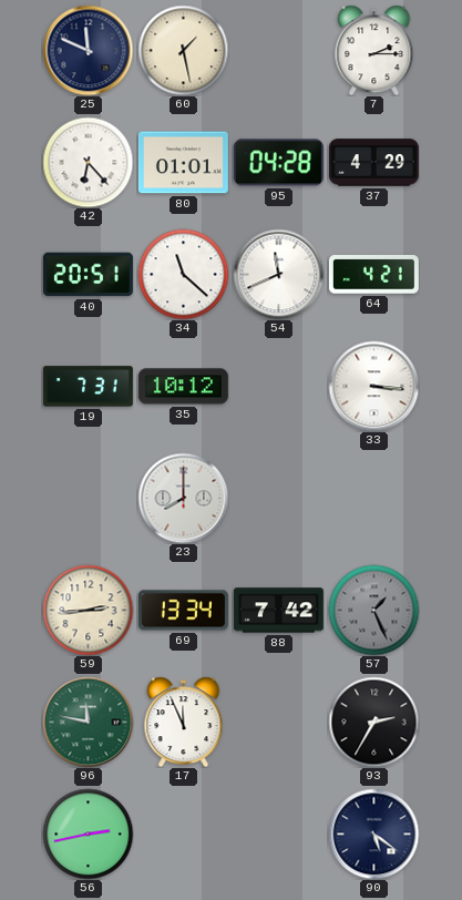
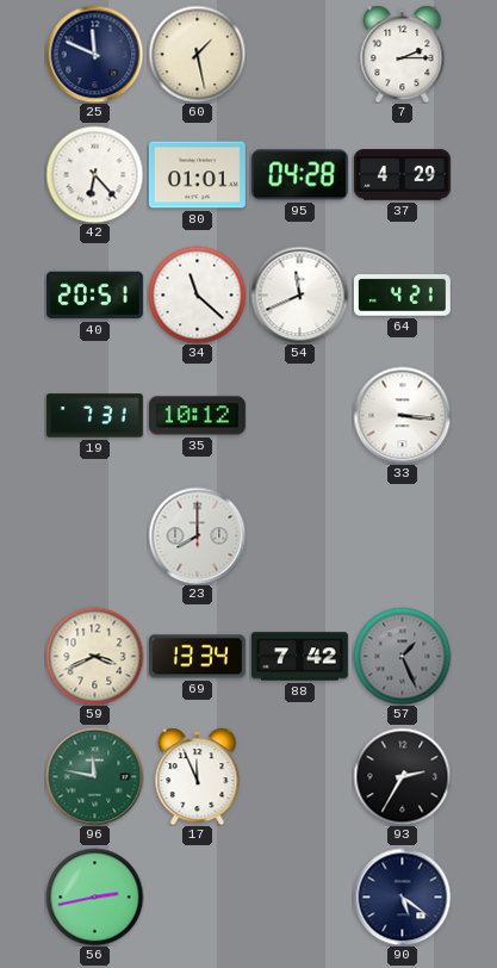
59: 2:44 -> 3:41 (94, 656)
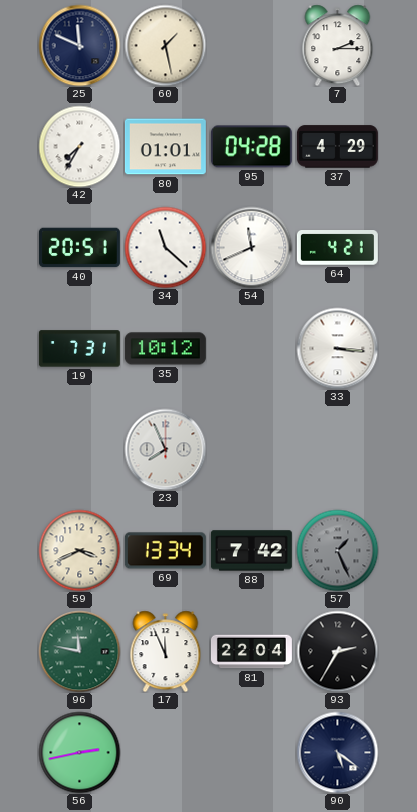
42: 6:23 -> 7:35 (79, 146)
23: 8:00 -> 7:56 (165, 449)
81: none -> 22:04 (251, 652)
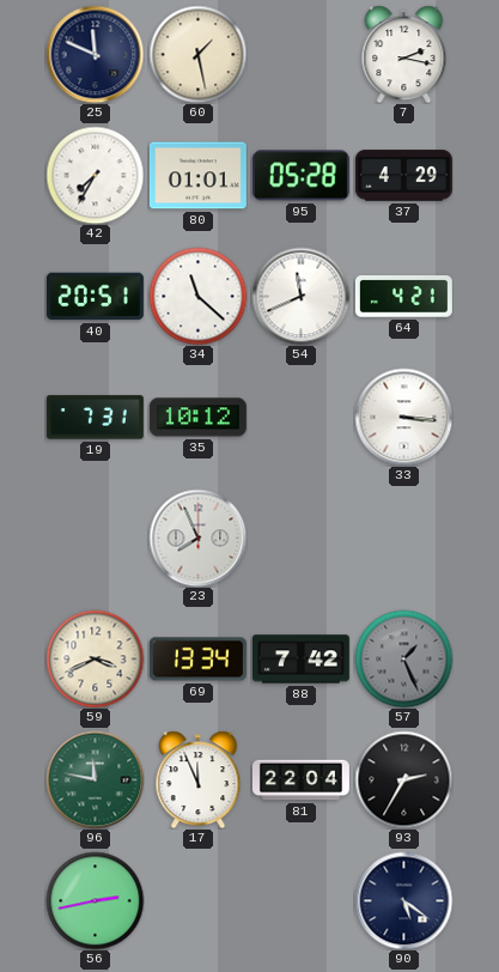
7: 2:15 -> 2:17 (404, 54)
95: 04:28 -> 05:28 (300, 176)
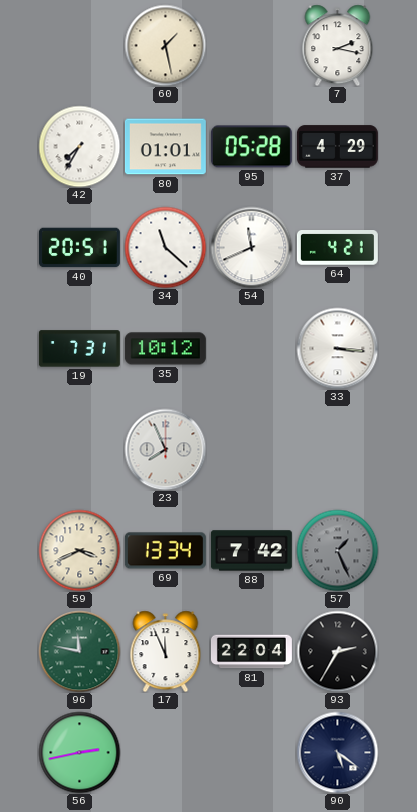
25: 11:49 -> none (95, 54)
